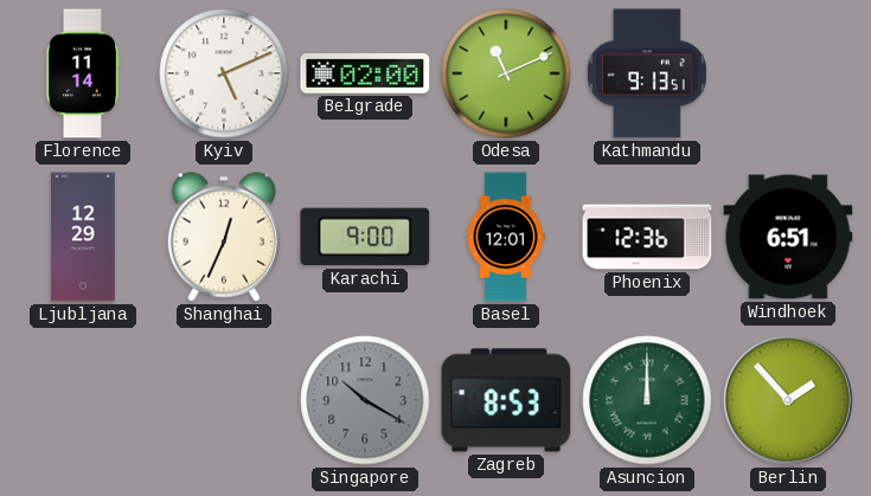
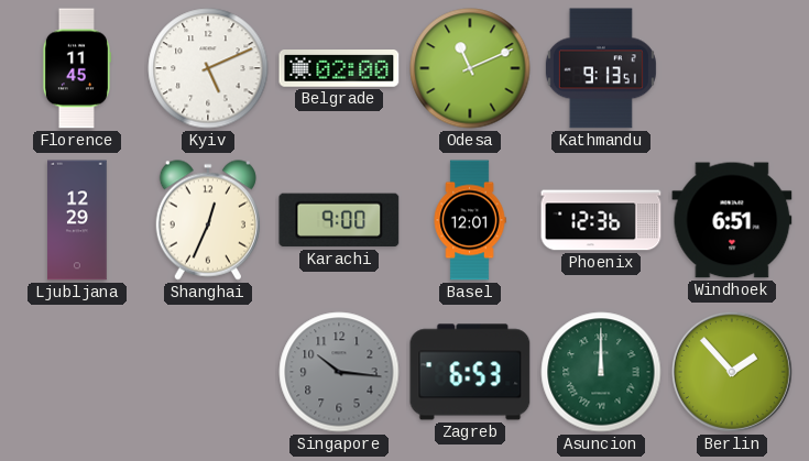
Florence: 11:14 -> 11:45 (76, 68)
Singapore: 10:20 -> 10:16 (339, 372)
Zagreb: 8:53 -> 6:53 (470, 372)
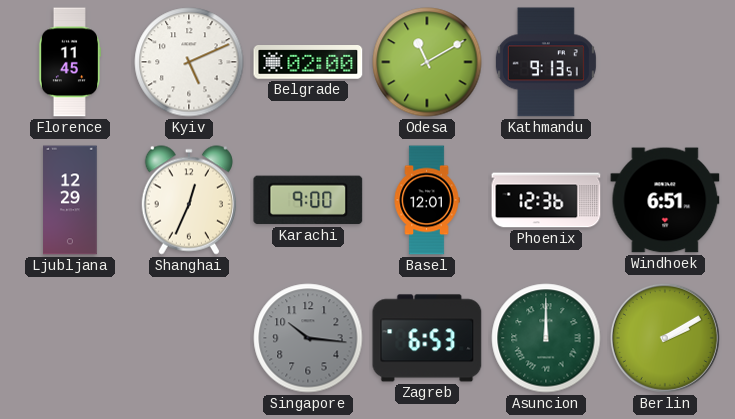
Odesa: 11:11 -> 11:10 (427, 62)
Berlin: 1:53 -> 2:10 (665, 338)
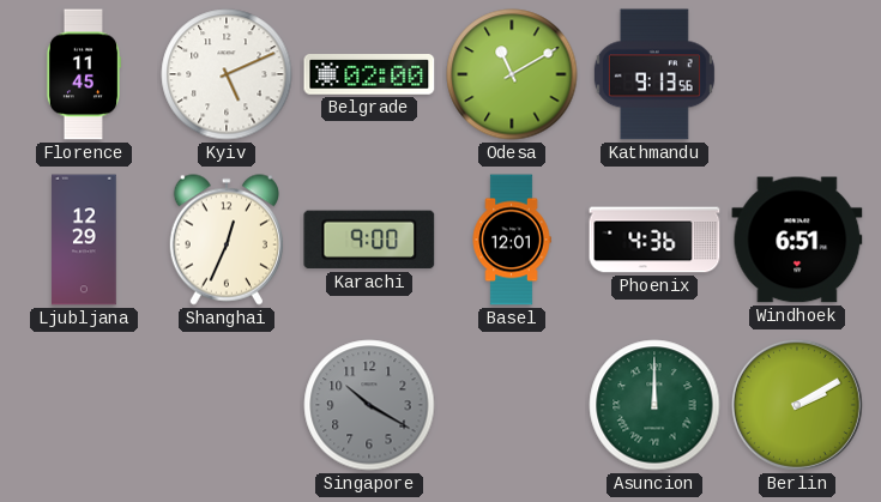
Kathmandu: 9:13:51 -> 9:13:56 (654, 74)
Phoenix: 12:36 -> 4:36 (654, 240)
Singapore: 10:16 -> 10:20 (369, 405)
Zagreb: 6:53 -> none (427, 338)
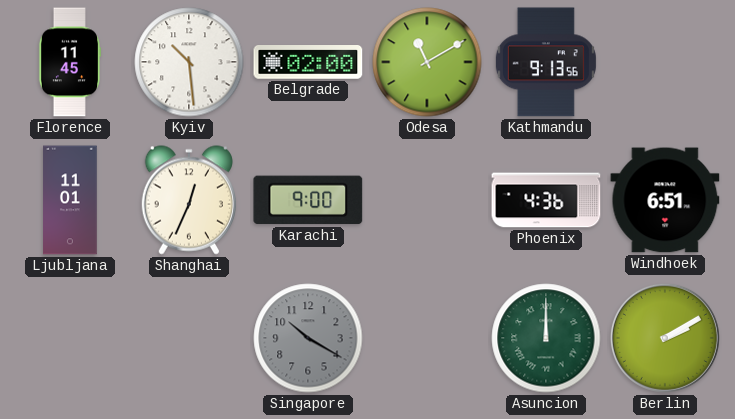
Kyiv: 5:11 -> 10:29 (189, 62)
Ljubljana: 12:29 -> 11:01 (70, 200)
Basel: 12:01 -> none (512, 240)
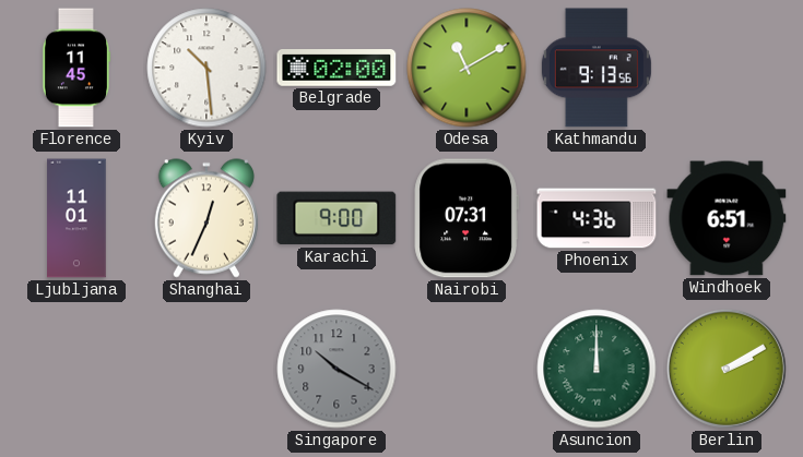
Nairobi: none -> 07:31 (467, 218)
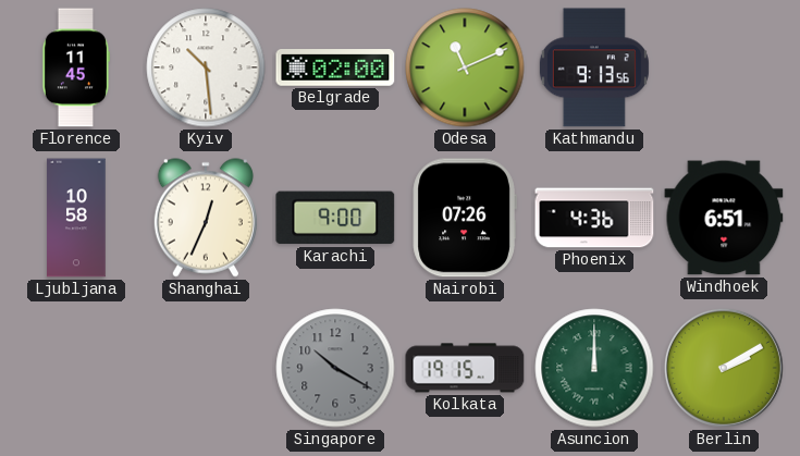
Odesa: 11:10 -> 11:11 (465, 67)
Ljubljana: 11:01 -> 10:58 (76, 218)
Nairobi: 07:31 -> 07:26 (465, 218)
Kolkata: none -> 19:15 (465, 368)
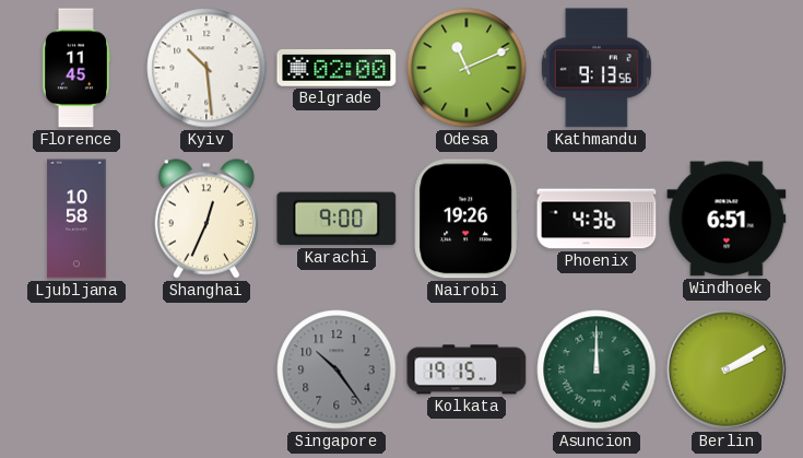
Nairobi: 07:26 -> 19:26 (467, 219)
Singapore: 10:20 -> 10:24 (336, 369)
